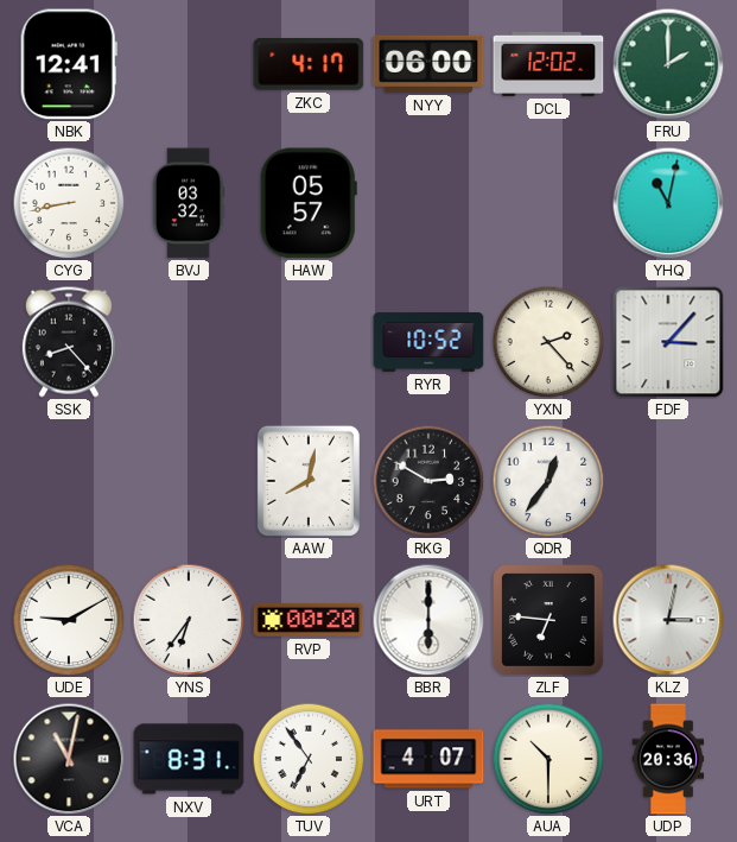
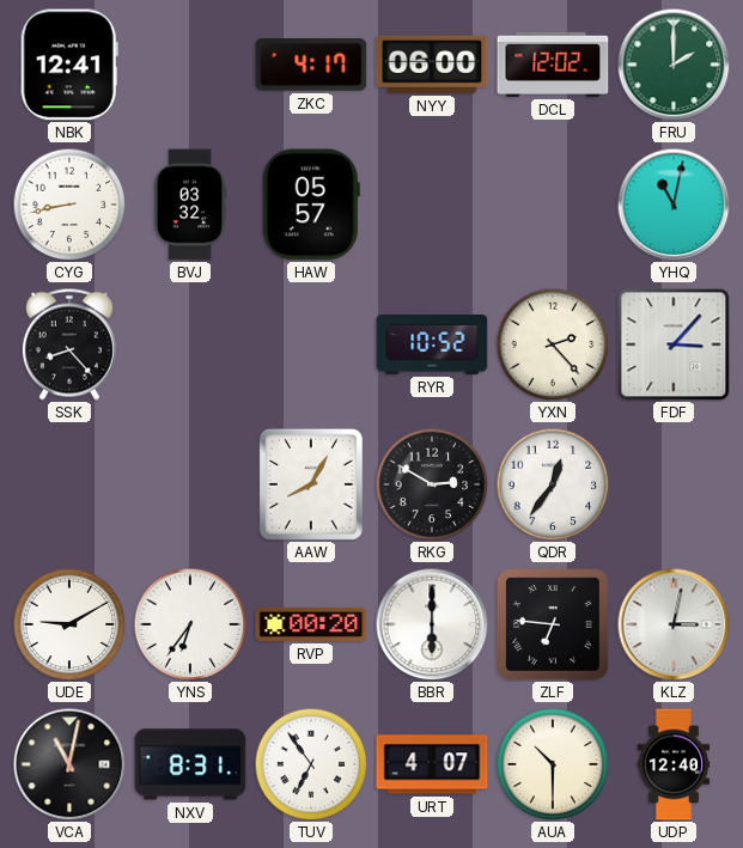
AAW: 8:02 -> 8:05 (311, 484)
UDP: 20:36 -> 12:40 (674, 764)
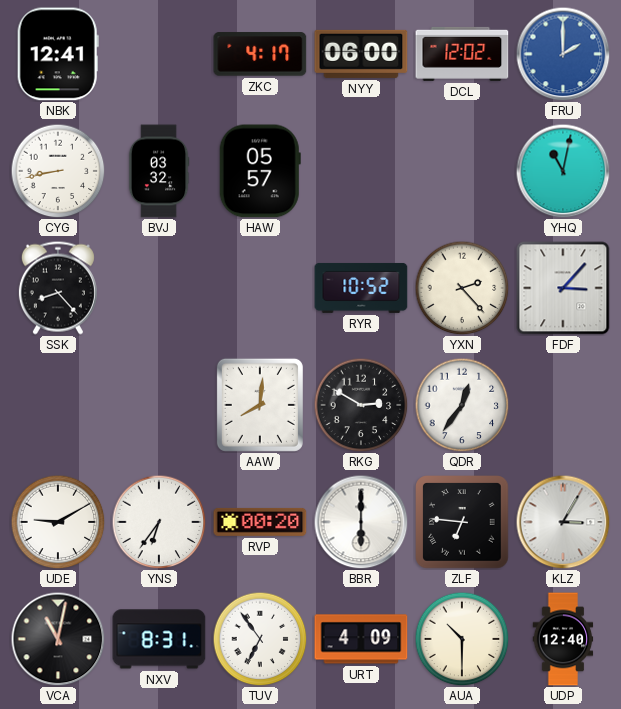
FRU dial: green -> blue (563, 54)
AAW: 8:05 -> 8:01 (260, 405)
KLZ: 3:02 -> 3:05 (563, 522)
URT: 4:07 -> 4:09 (361, 639)
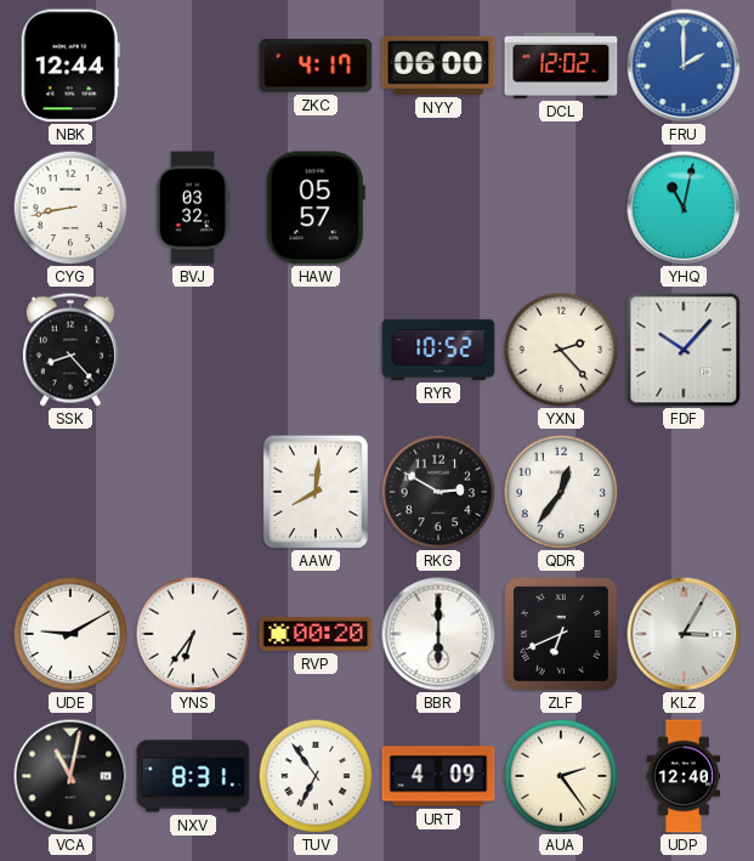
NBK: 12:41 -> 12:44 (70, 66)
FDF: 3:07 -> 10:07 (684, 350)
ZLF: 6:46 -> 6:41 (562, 635)
AUA: 10:30 -> 2:24 (561, 776)
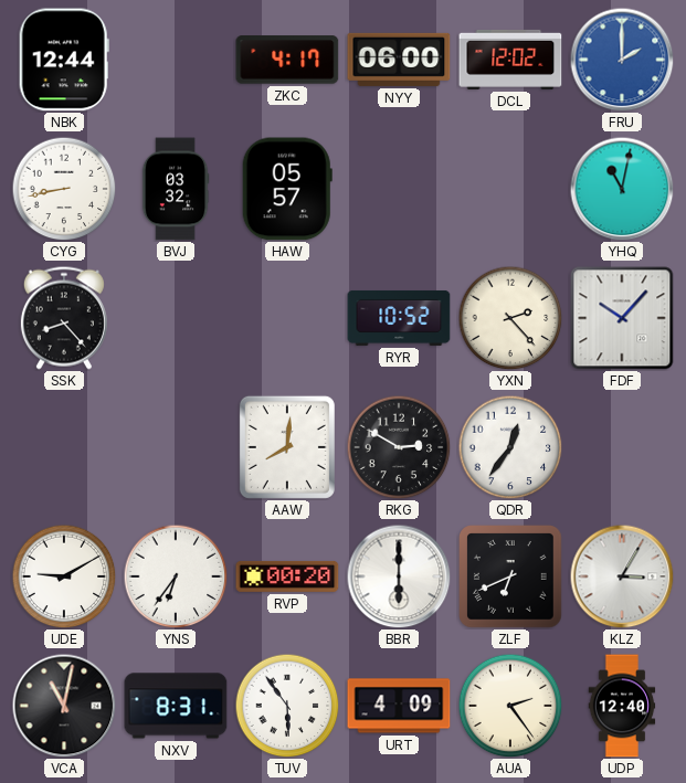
TUV: 6:54 -> 5:54 (287, 706)
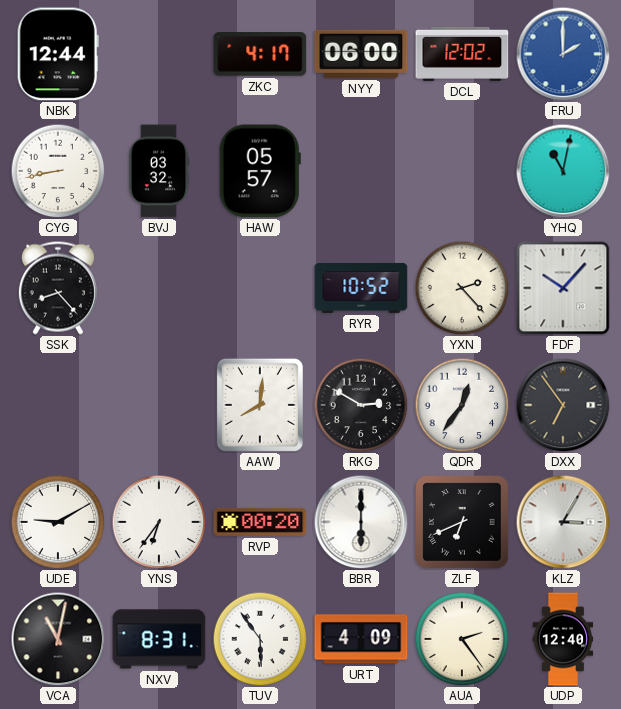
DXX: none -> 6:54 (563, 405)
